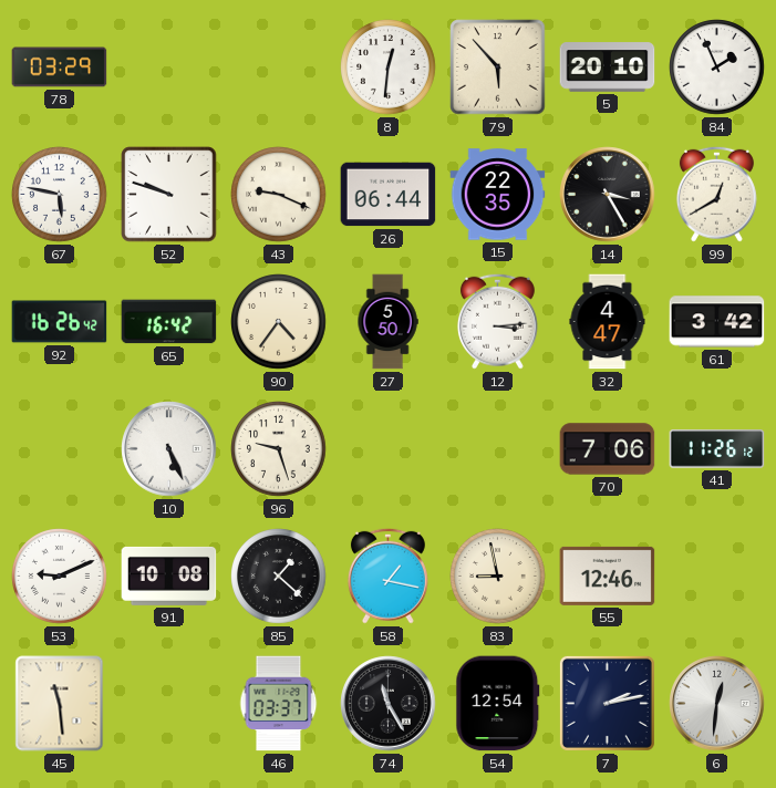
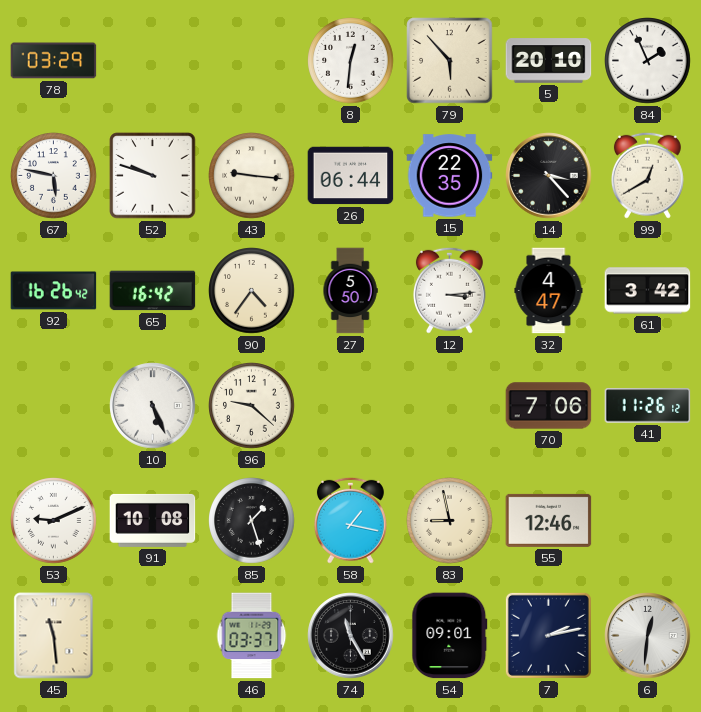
43: 9:19 -> 9:16 (252, 176)
14: 3:25 -> 3:23 (549, 176)
96: 9:27 -> 9:22 (252, 406)
85: 1:22 -> 1:27 (252, 521)
54: 12:54 -> 09:01 (450, 636)
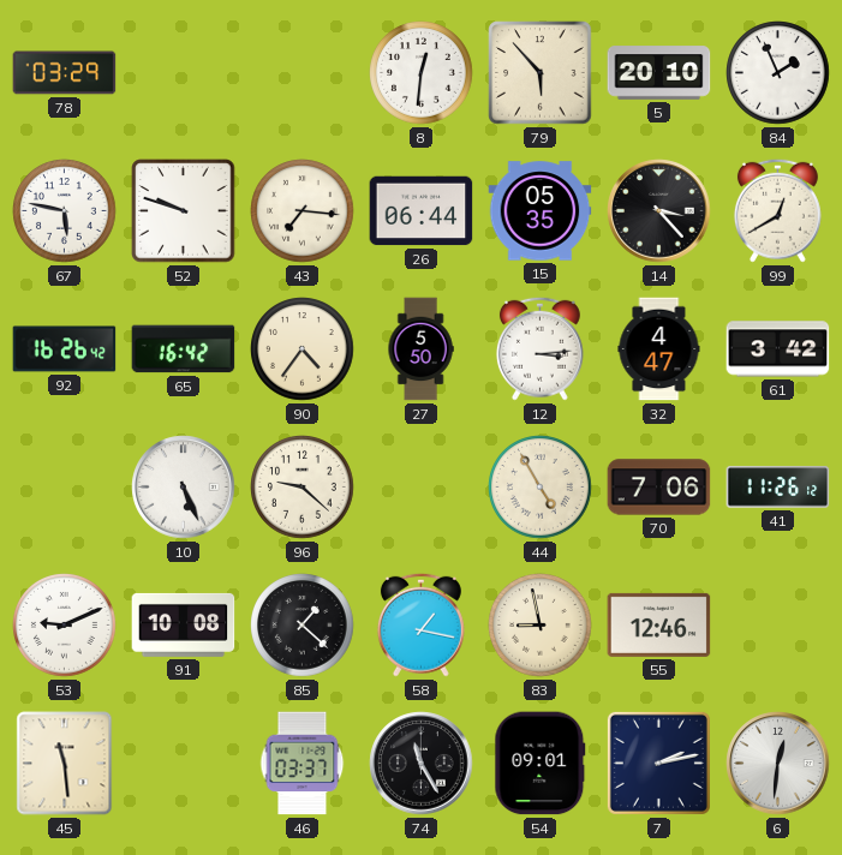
43: 9:16 -> 7:16 (303, 211)
15: 22:35 -> 05:35 (541, 211)
44: none -> 4:55 (541, 488)
85: 1:27 -> 1:22 (303, 626)
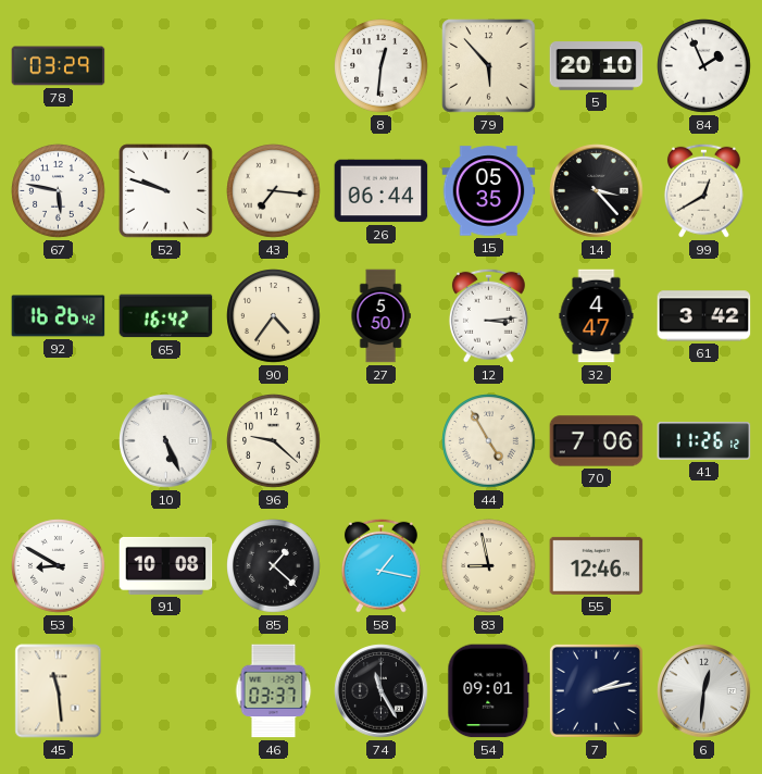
53: 9:11 -> 8:50 (59, 566)
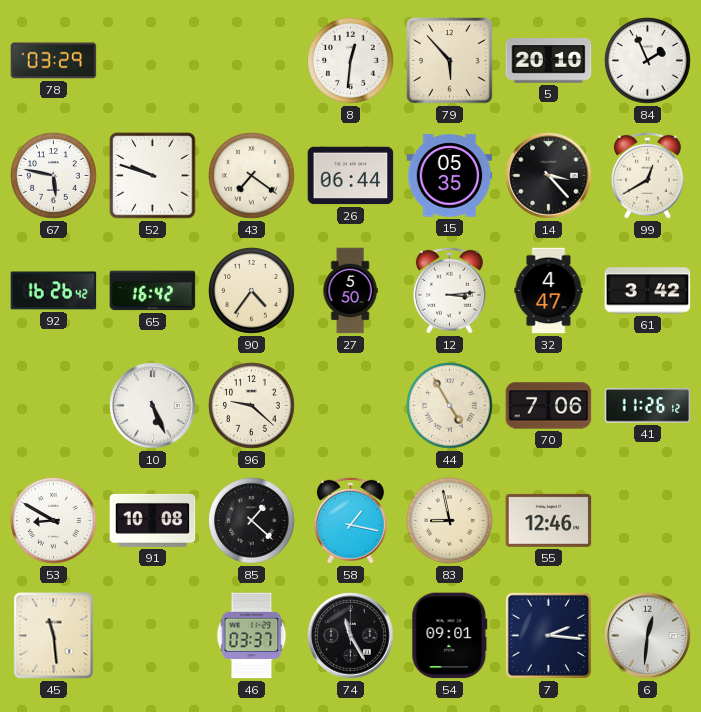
43: 7:16 -> 7:21 (252, 176)
7: 2:13 -> 2:16 (548, 635)
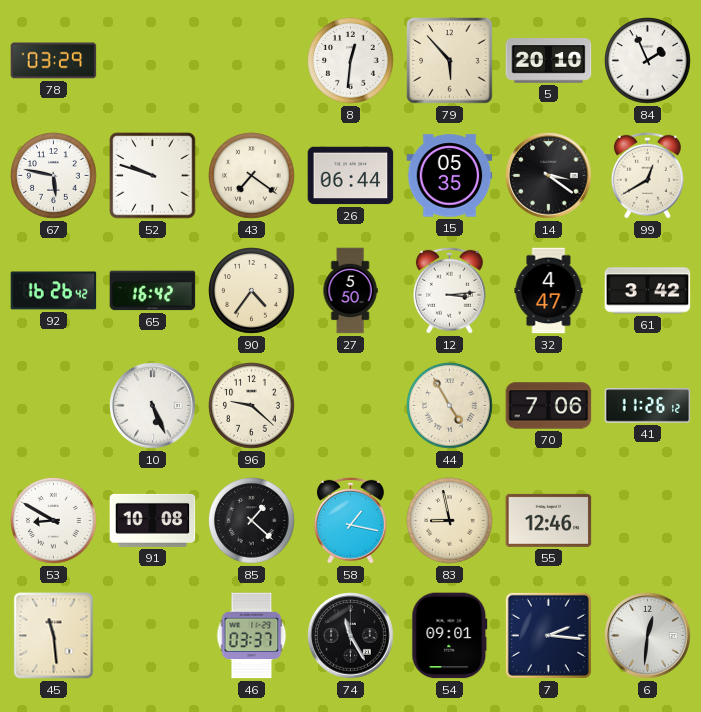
14: 3:23 -> 3:21 (549, 176)
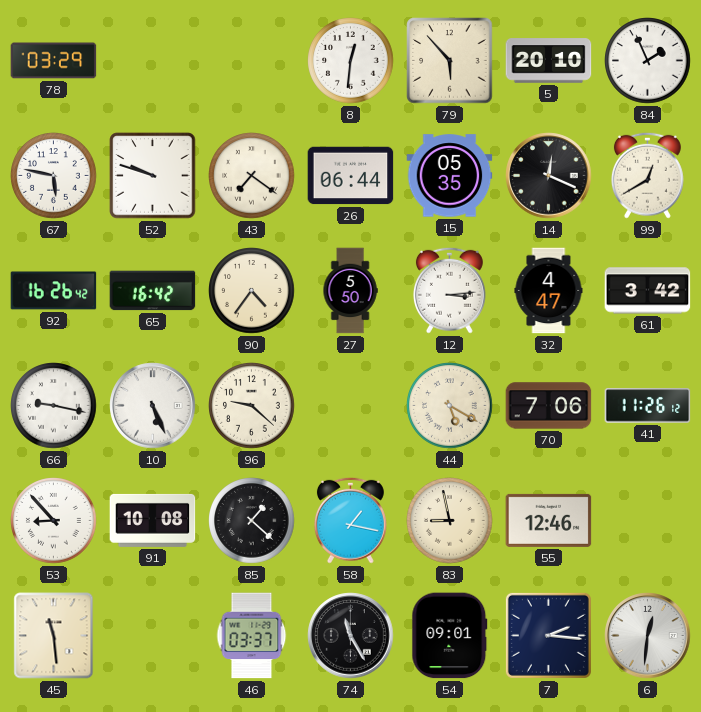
14: 3:21 -> 12:19 (549, 176)
66: none -> 9:17 (54, 406)
44: 4:55 -> 5:20 (450, 406)
53: 8:50 -> 8:53 (54, 521)
